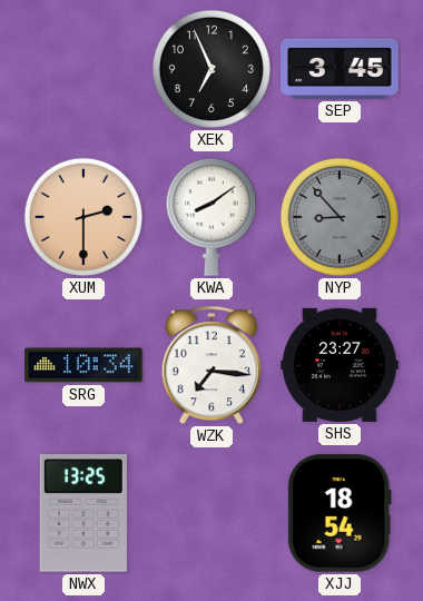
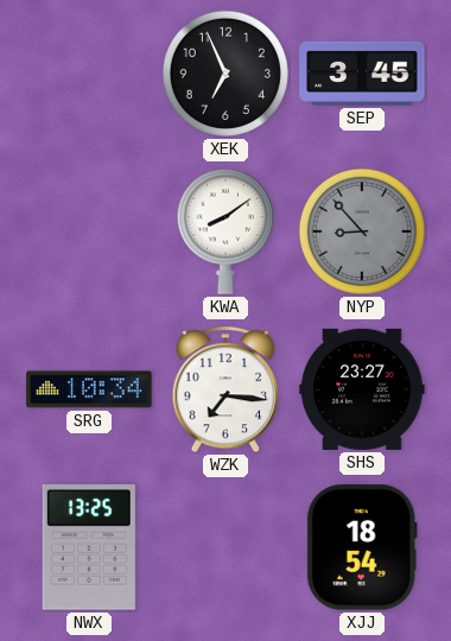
XUM: 2:30 -> none (83, 217)
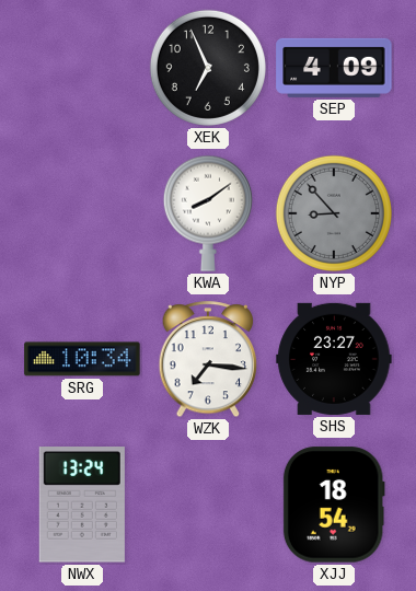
SEP: 3:45 -> 4:09 (334, 68)
NWX: 13:25 -> 13:24 (82, 505)
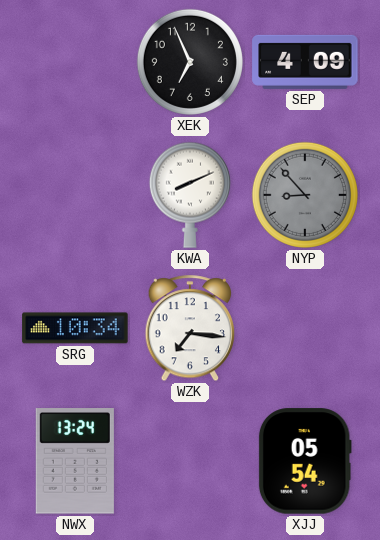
KWA: 8:09 -> 8:11 (190, 195)
SHS: 23:27 -> none (334, 359)
XJJ: 18:54 -> 05:54 (305, 461)
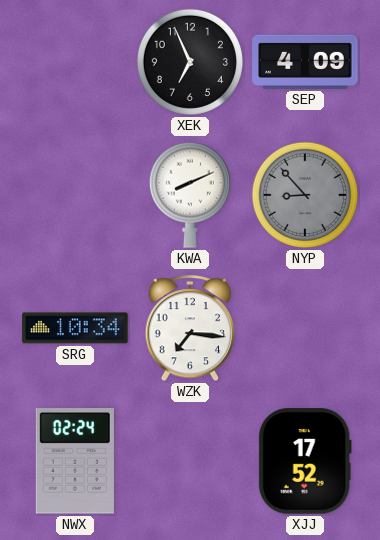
NWX: 13:24 -> 02:24 (75, 461)
XJJ: 05:54 -> 17:52 (305, 461)
